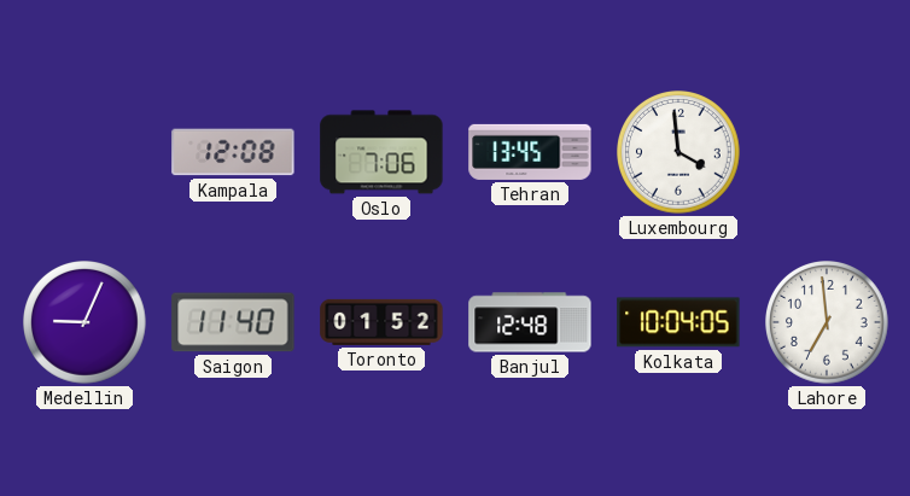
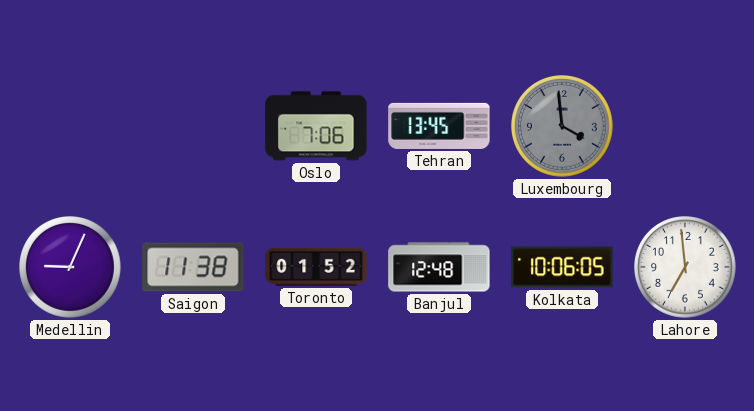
Kampala: 12:08 -> none (233, 152)
Luxembourg dial: white -> grey (563, 127)
Saigon: 11:40 -> 11:38 (193, 267)
Kolkata: 10:04 -> 10:06 (562, 267)
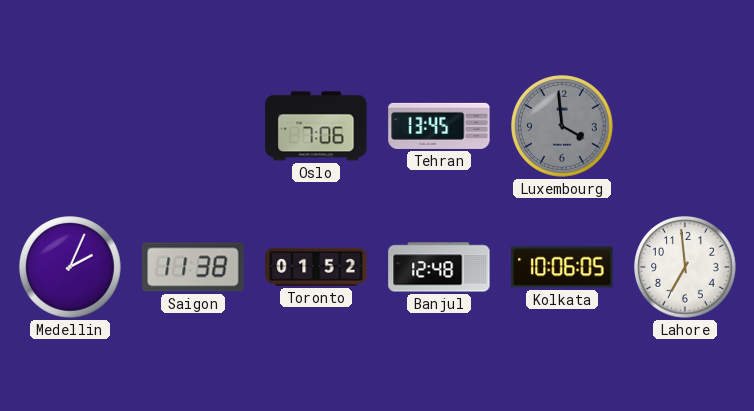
Medellin: 9:04 -> 2:04 (71, 268)
